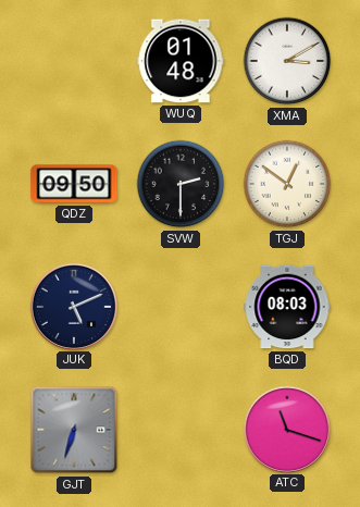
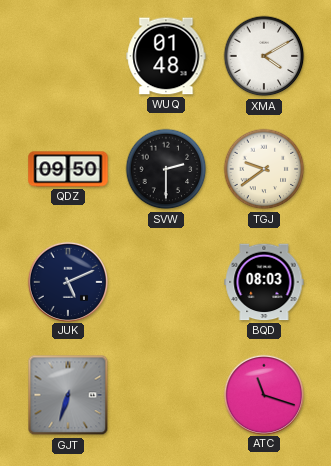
XMA: 3:10 -> 4:10 (264, 56)
TGJ: 12:51 -> 9:39 (264, 169)
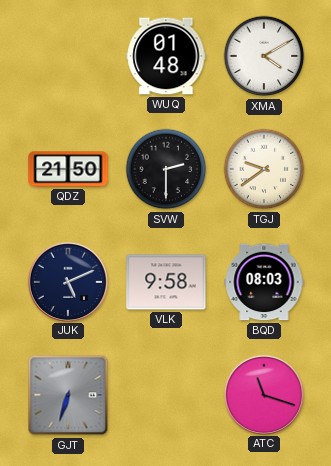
QDZ: 09:50 -> 21:50 (68, 169)
VLK: none -> 9:58 (166, 282)
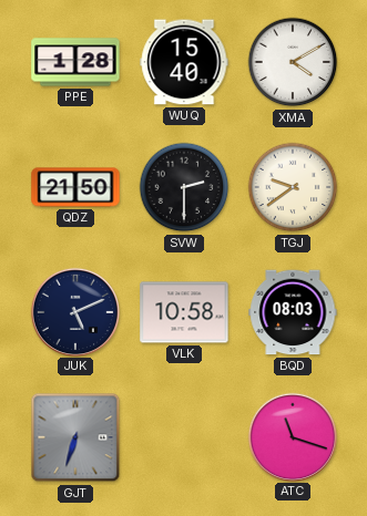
PPE: none -> 1:28 (75, 62)
WUQ: 01:48 -> 15:40 (184, 62)
VLK: 9:58 -> 10:58 (184, 312)
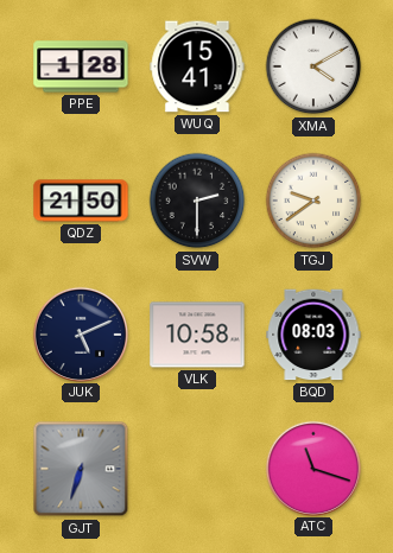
WUQ: 15:40 -> 15:41 (197, 66)
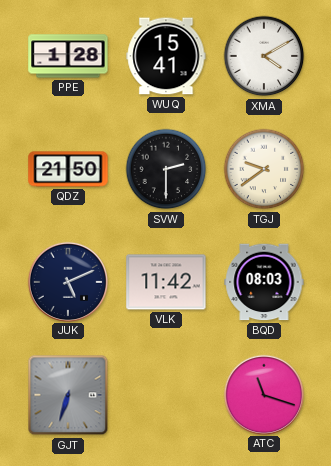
VLK: 10:58 -> 11:42 (166, 282)
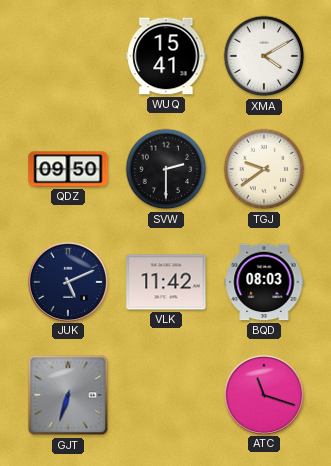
PPE: 1:28 -> none (68, 56)
QDZ: 21:50 -> 09:50 (68, 169)
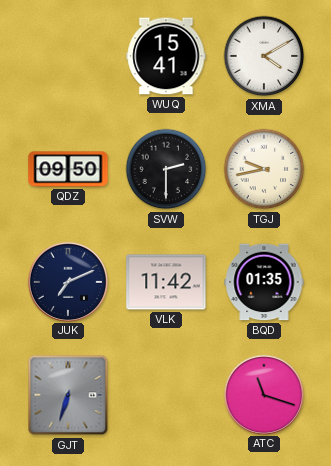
TGJ: 9:39 -> 9:43 (264, 169)
JUK: 5:11 -> 7:11 (67, 281)
BQD: 08:03 -> 01:35 (264, 282)
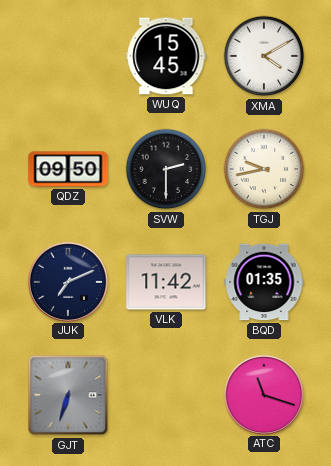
WUQ: 15:41 -> 15:45 (166, 56)
